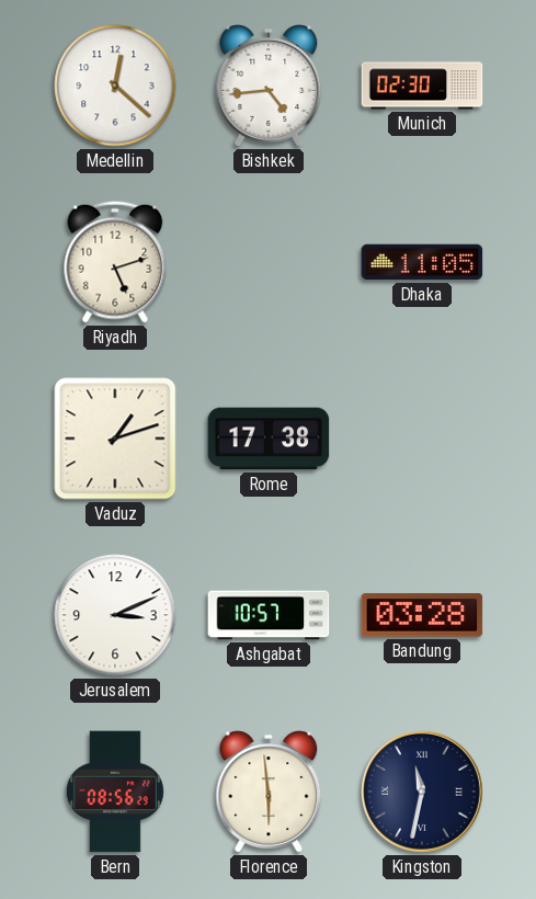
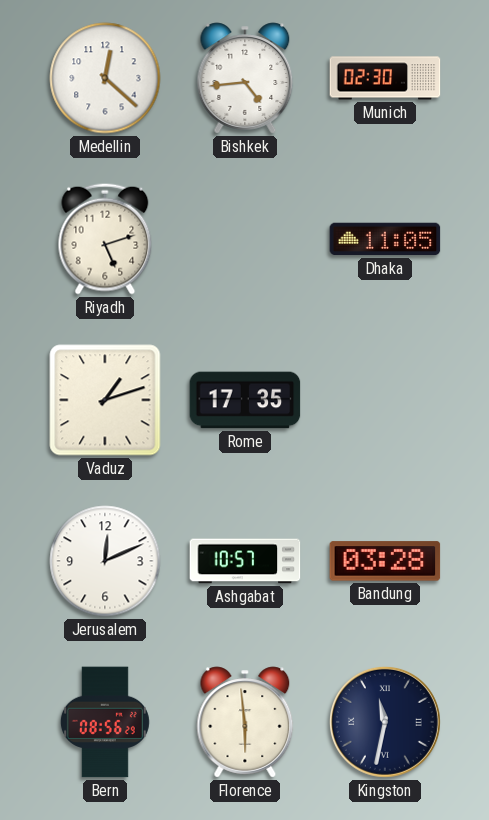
Rome: 17:38 -> 17:35 (245, 400)
Jerusalem: 3:11 -> 12:11 (105, 561)
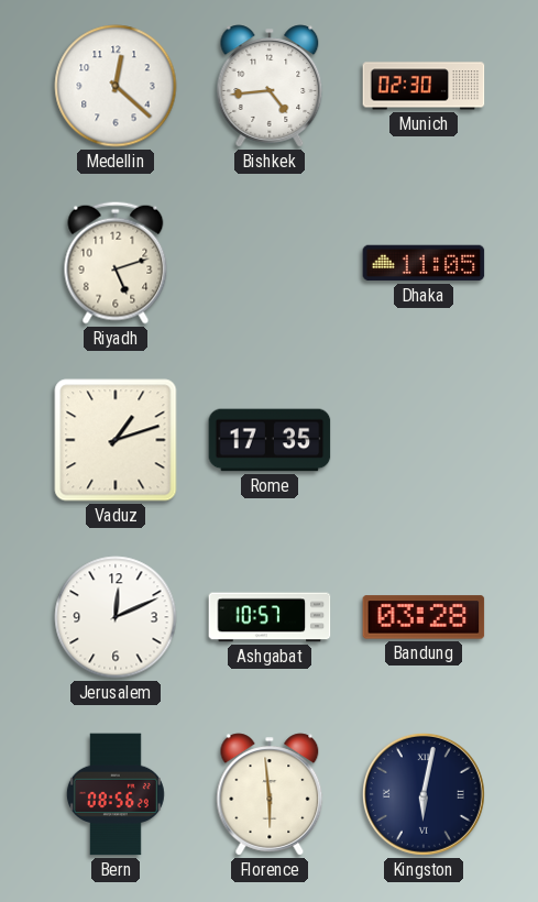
Kingston: 11:32 -> 6:02 (424, 794)
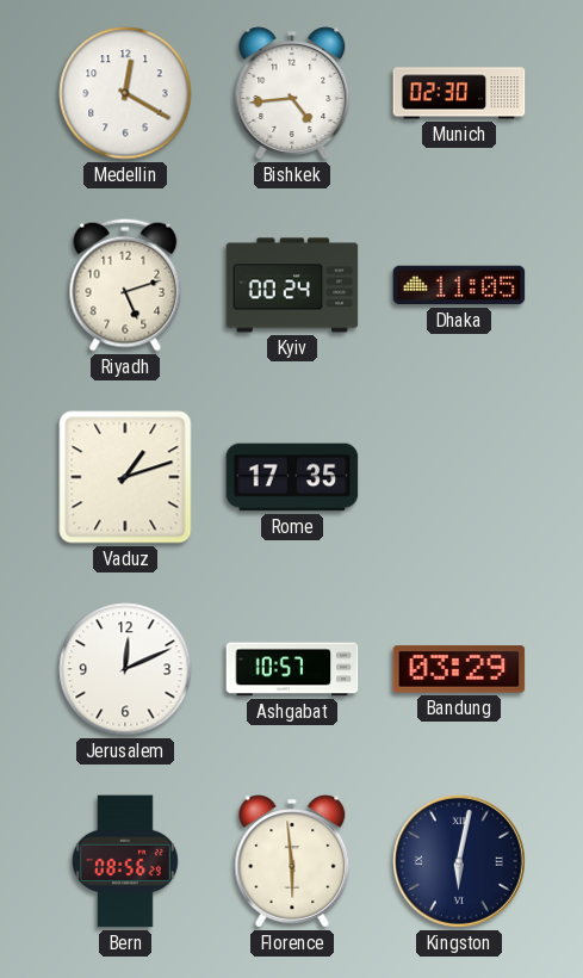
Medellin: 12:22 -> 12:20 (125, 93)
Kyiv: none -> 00:24 (292, 285)
Bandung: 03:28 -> 03:29 (459, 669)
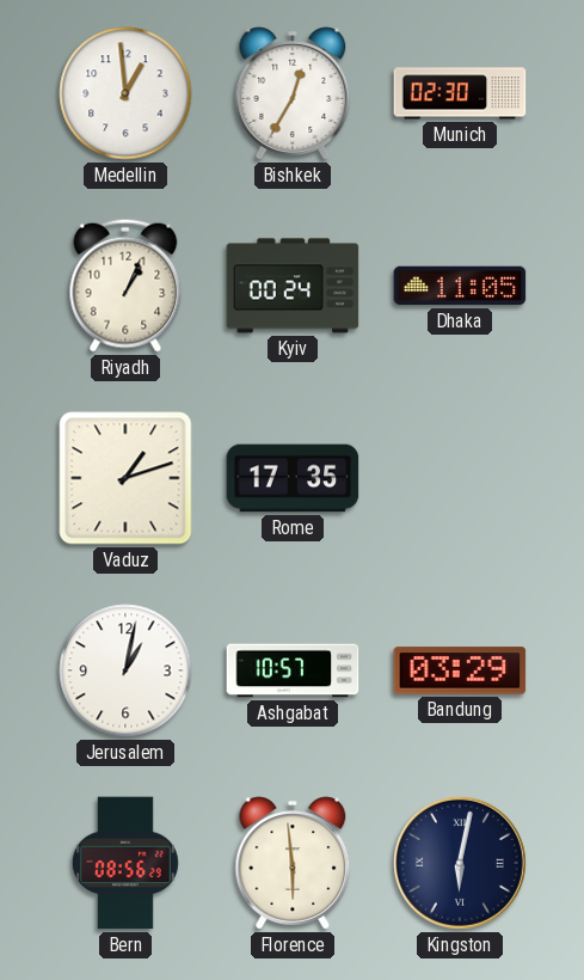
Medellin: 12:20 -> 12:59 (125, 93)
Bishkek: 4:44 -> 12:35 (293, 93)
Riyadh: 5:12 -> 1:04 (125, 286)
Jerusalem: 12:11 -> 1:02 (125, 670)
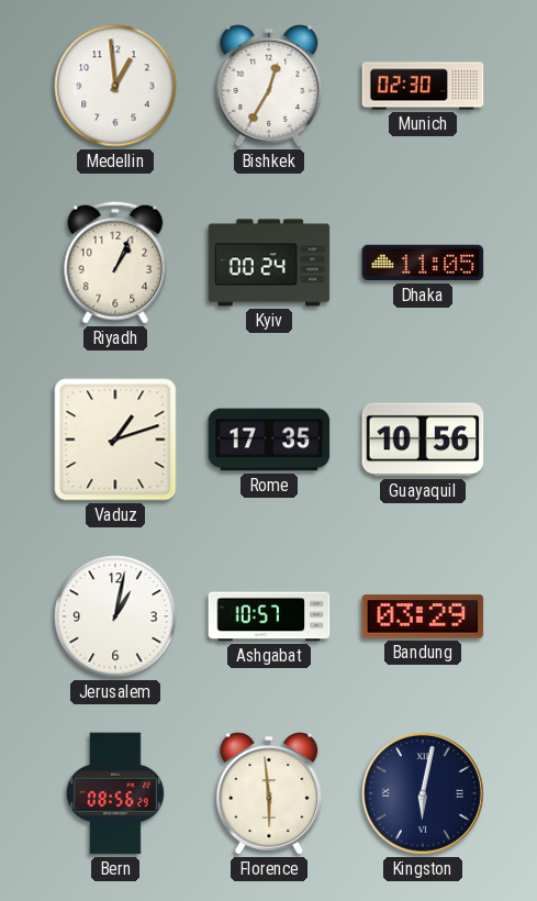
Guayaquil: none -> 10:56 (423, 440)
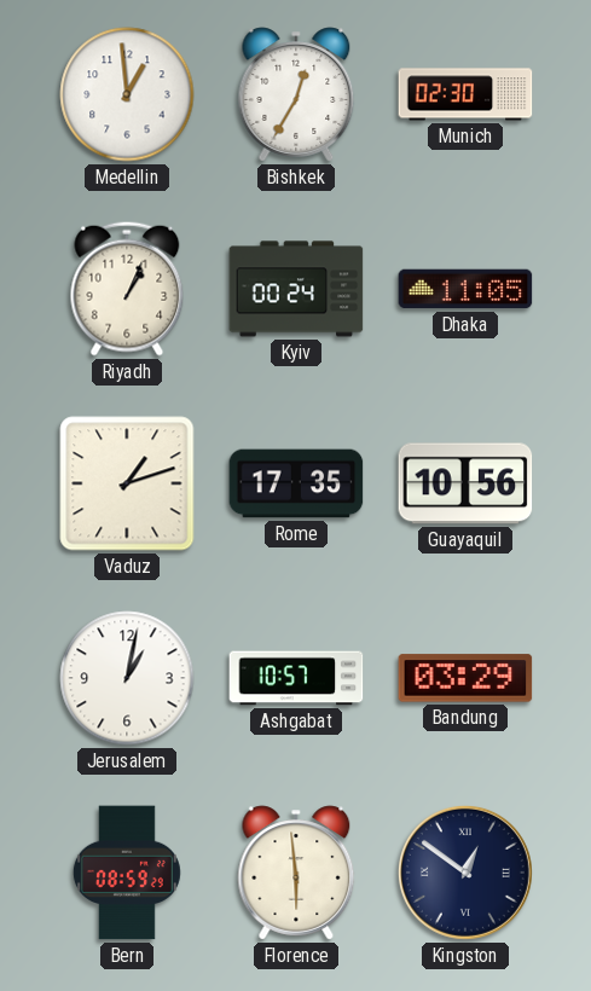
Bern: 08:56 -> 08:59 (127, 873)
Kingston: 6:02 -> 12:51 (465, 873)
